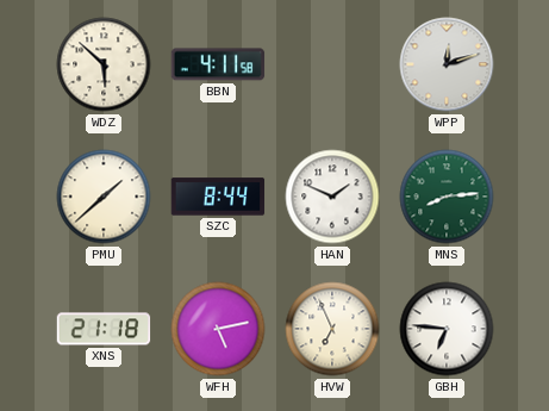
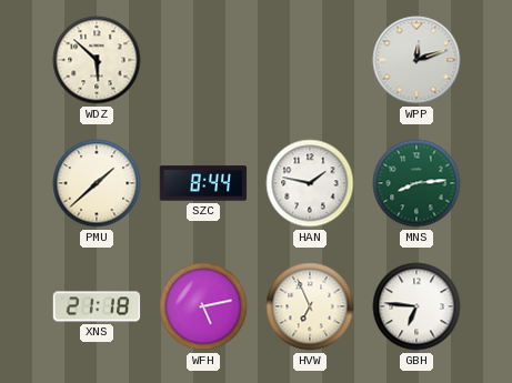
BBN: 4:11 -> none (218, 64)
HAN: 1:49 -> 1:47 (310, 183)
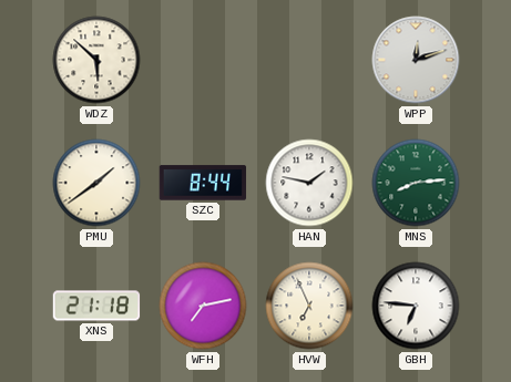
PMU: 1:38 -> 1:39 (96, 183)
WFH: 5:13 -> 7:13 (203, 306)
